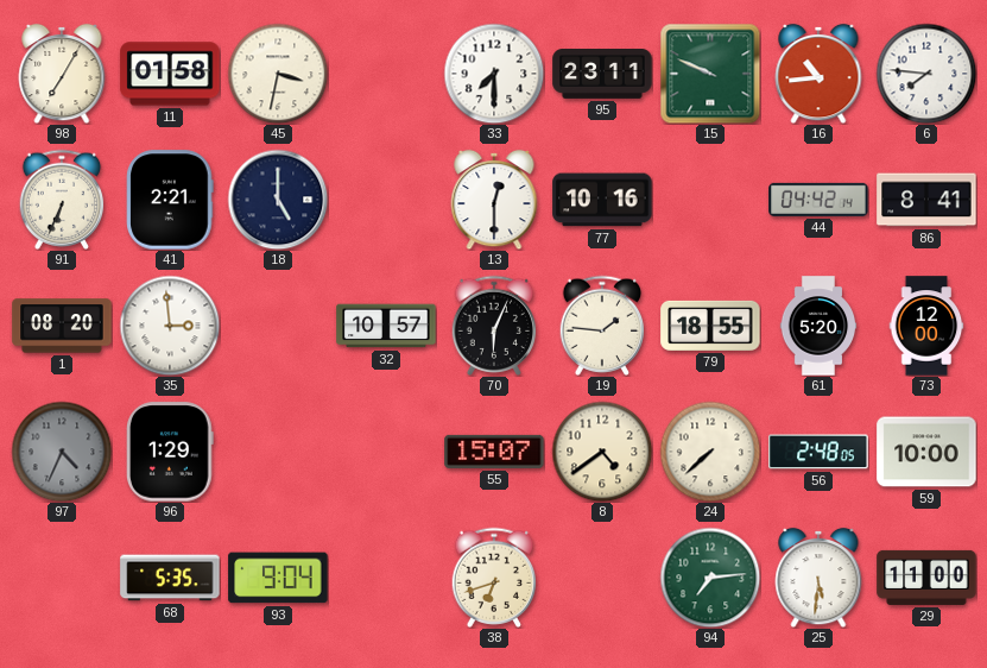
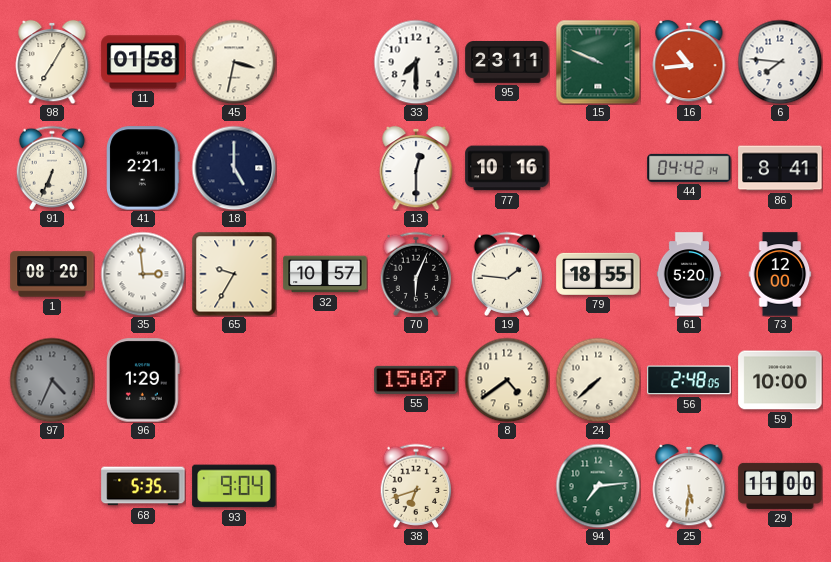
65: none -> 9:35 (234, 274)
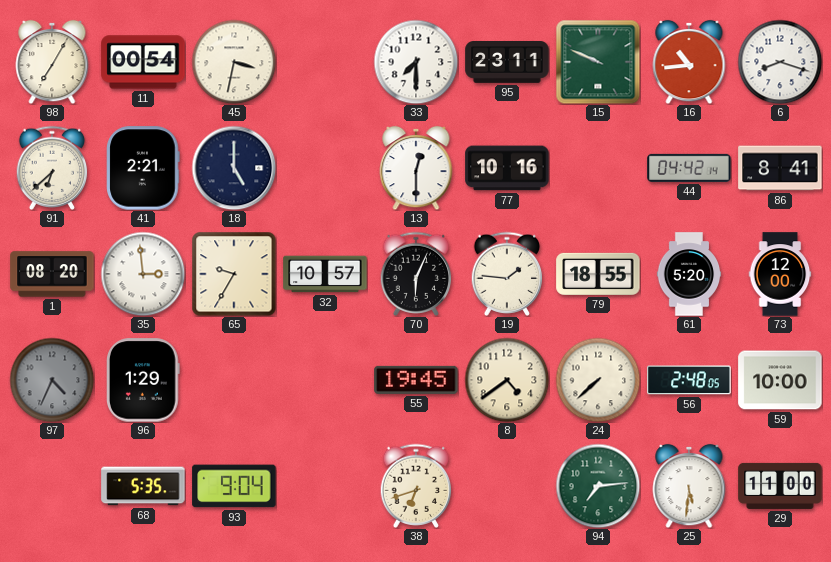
11: 01:58 -> 00:54 (143, 62)
6: 7:46 -> 8:18 (780, 62)
91: 6:34 -> 6:38 (52, 168)
55: 15:07 -> 19:45 (416, 380)
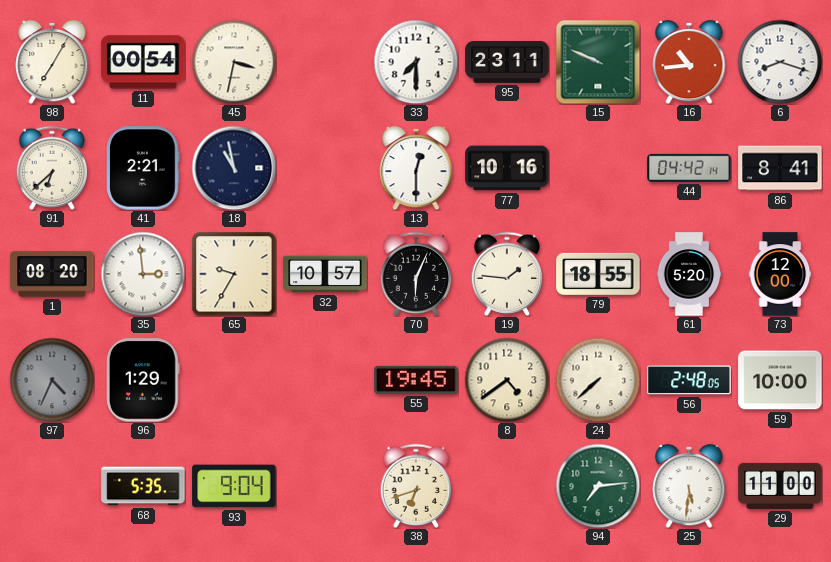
18: 5:00 -> 10:58 (234, 168)
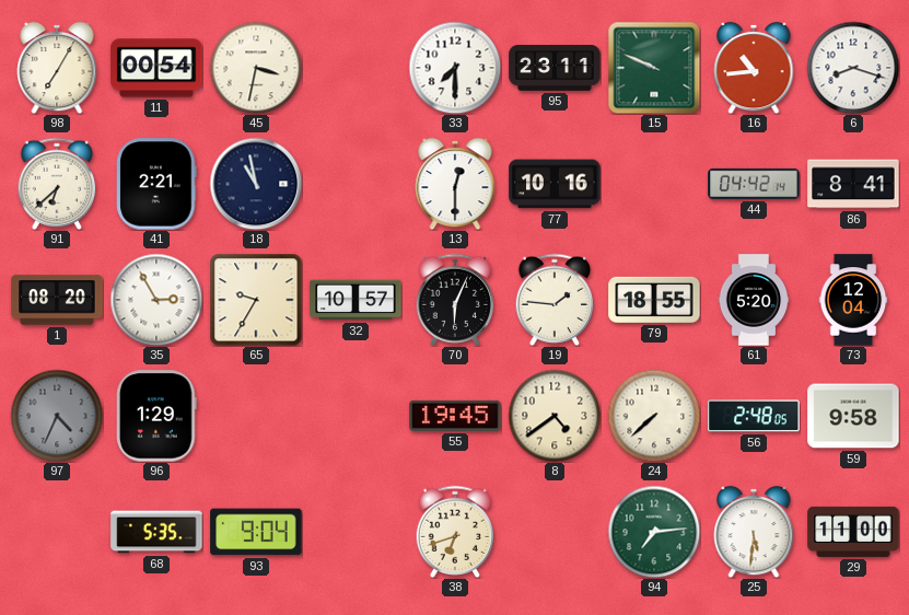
35: 2:59 -> 2:55 (156, 300)
73: 12:00 -> 12:04 (853, 300)
59: 10:00 -> 9:58 (853, 416)
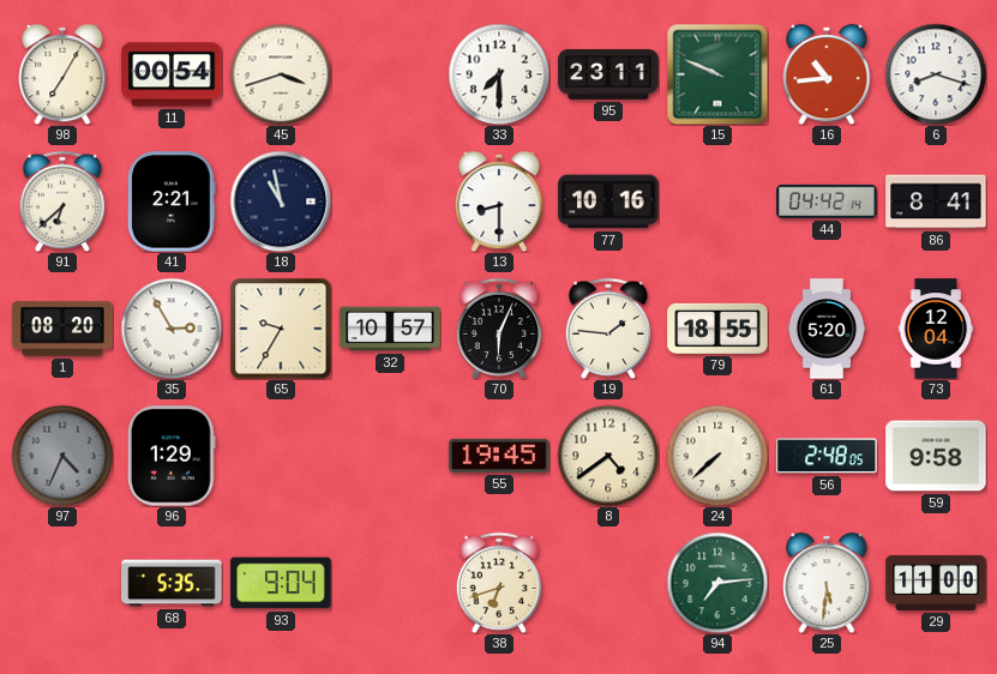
45: 3:32 -> 3:42 (281, 74)
13: 12:30 -> 8:30 (499, 201)
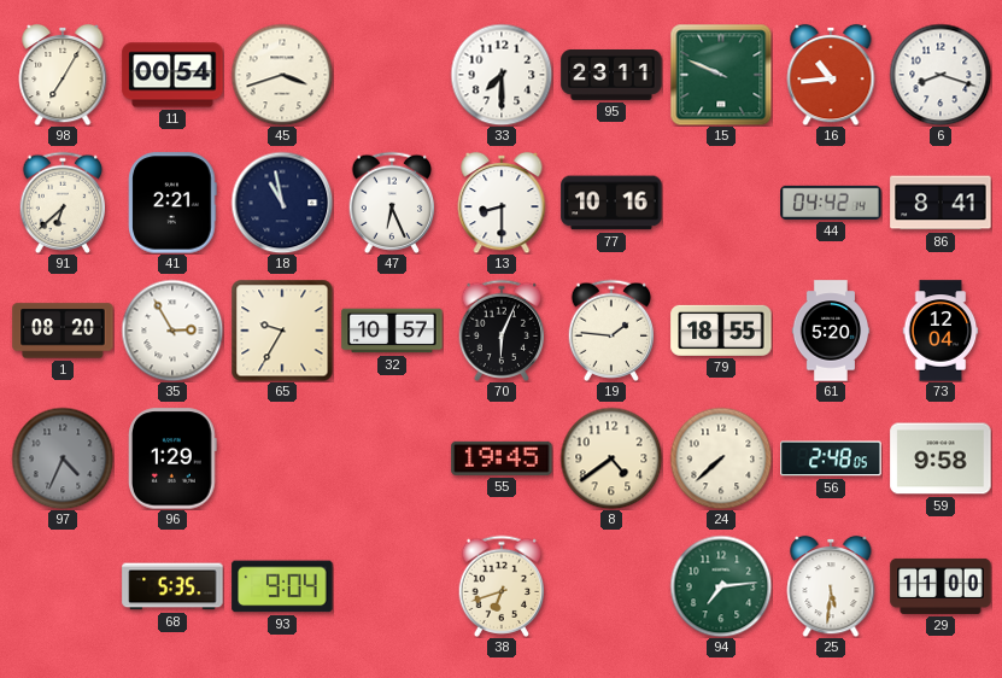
47: none -> 6:26 (392, 203)
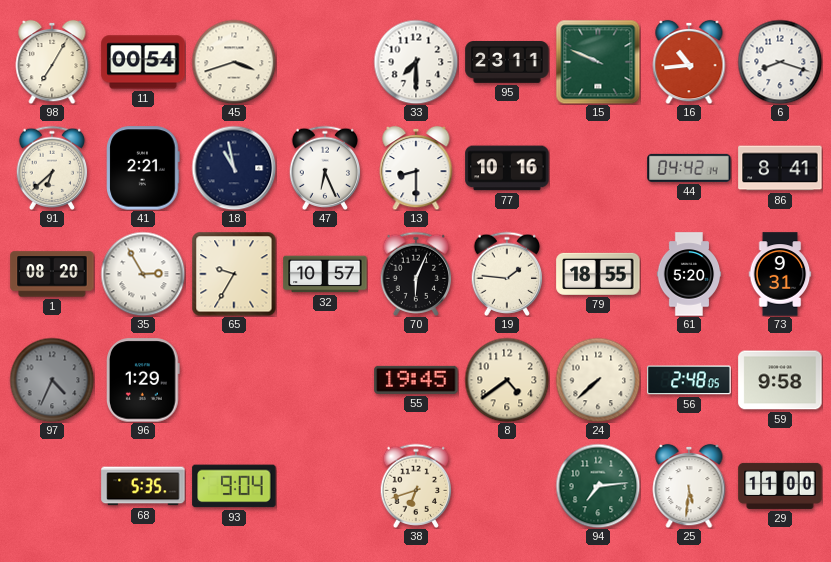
73: 12:04 -> 9:31 (780, 274)
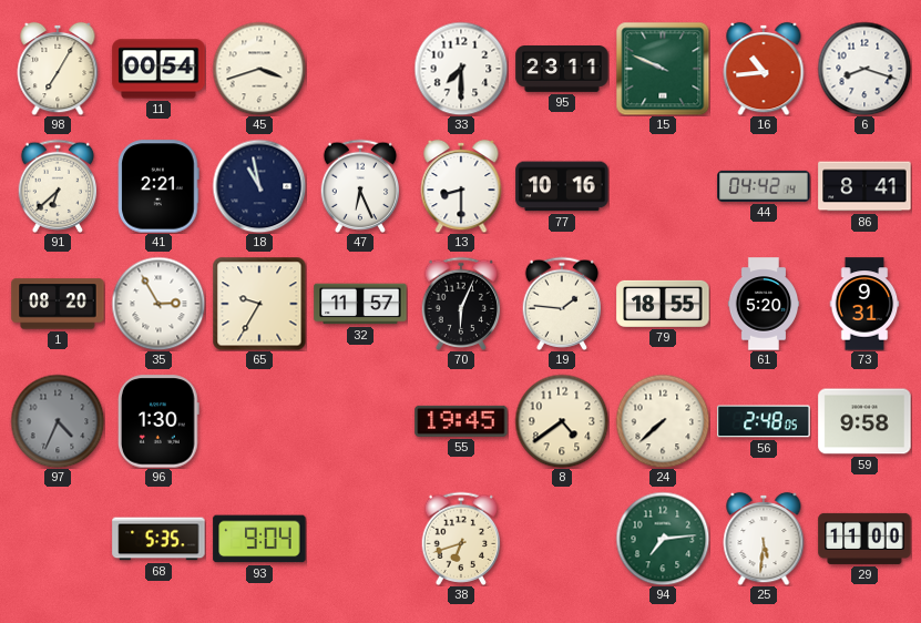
32: 10:57 -> 11:57 (360, 304)
96: 1:29 -> 1:30 (160, 421)
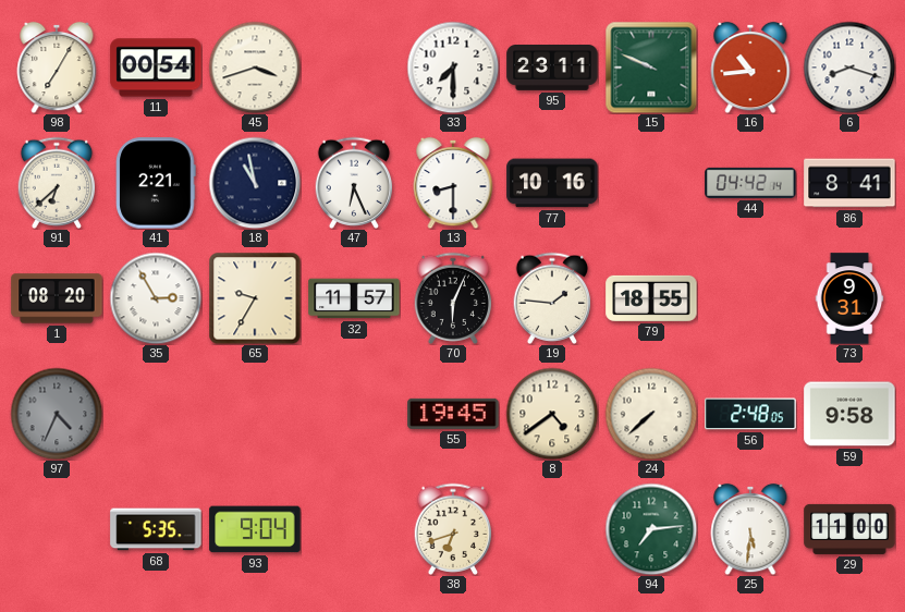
61: 5:20 -> none (764, 304)
96: 1:30 -> none (160, 421)
